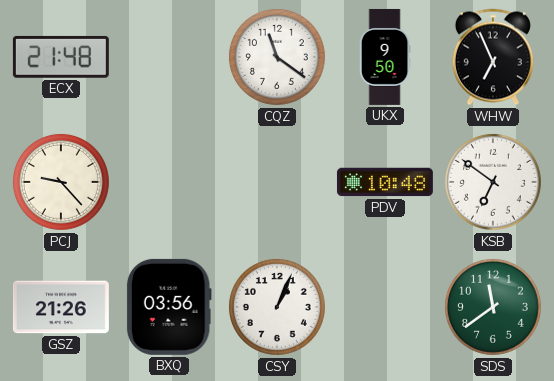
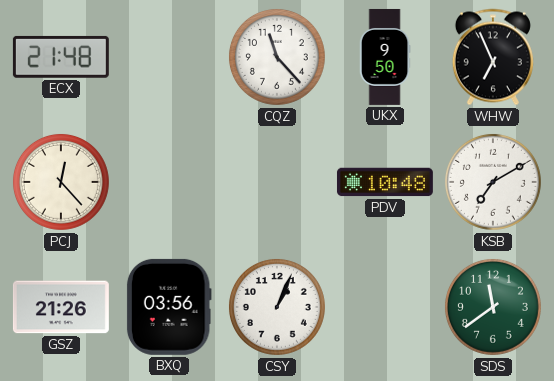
CQZ: 11:21 -> 11:23 (277, 57)
PCJ: 9:23 -> 12:23 (61, 182)
KSB: 6:51 -> 7:10 (493, 182)
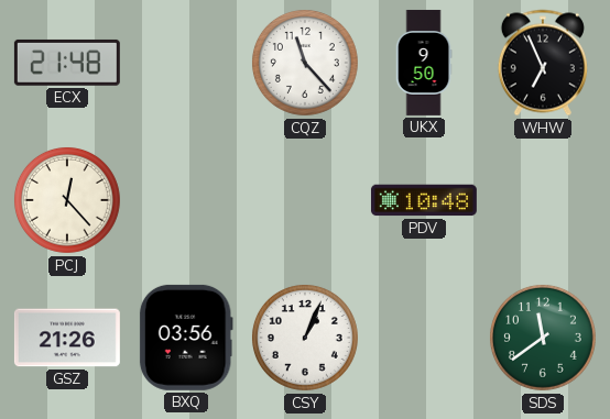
KSB: 7:10 -> none (493, 182)
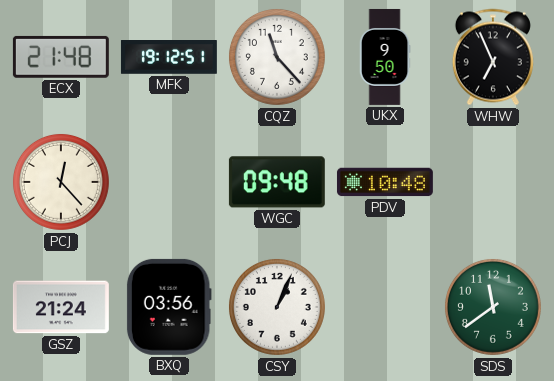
MFK: none -> 19:12 (169, 57)
WGC: none -> 09:48 (277, 182)
GSZ: 21:26 -> 21:24 (61, 307)
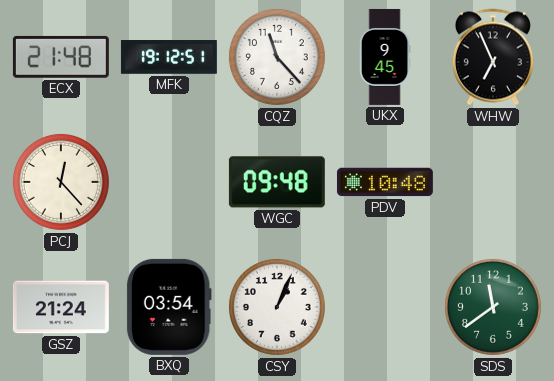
UKX: 9:50 -> 9:45 (385, 57)
BXQ: 03:56 -> 03:54 (169, 307)
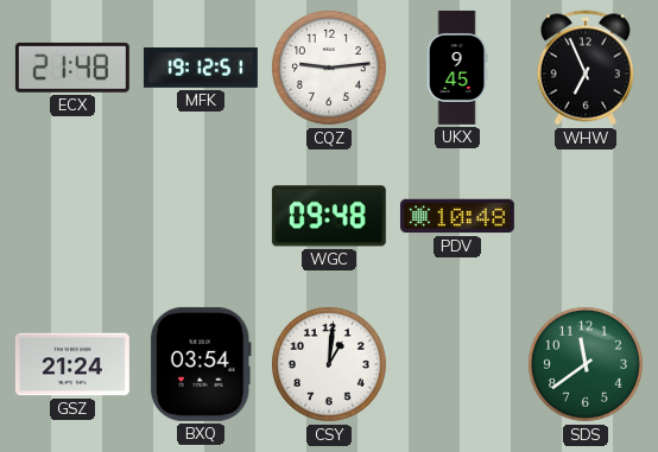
CQZ: 11:23 -> 9:14 (329, 68)
PCJ: 12:23 -> none (61, 182)
CSY: 1:04 -> 1:01 (329, 364)
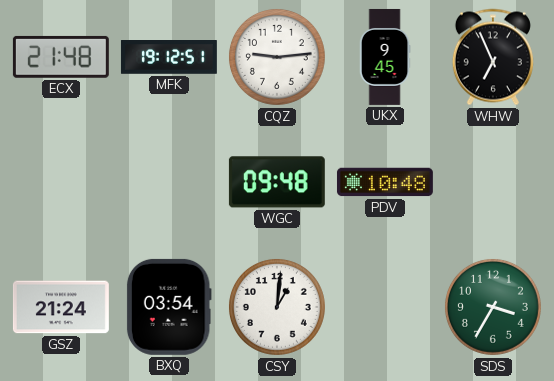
SDS: 11:39 -> 3:35 (493, 307)
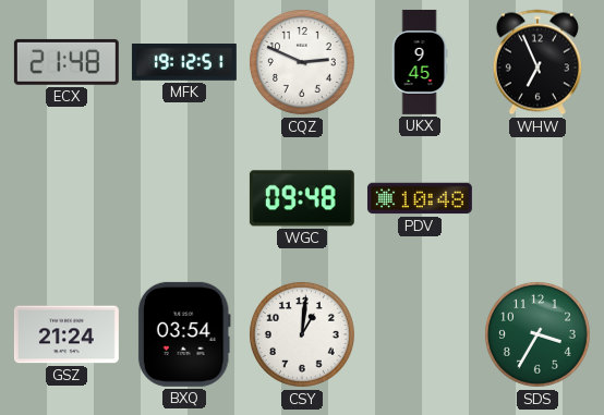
CQZ: 9:14 -> 2:49 (302, 62)
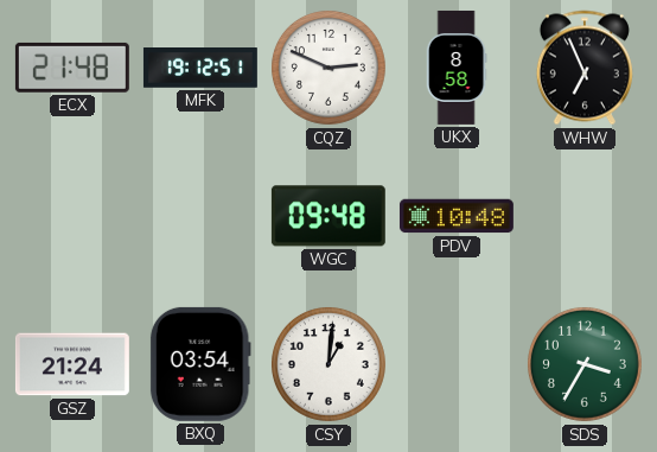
UKX: 9:45 -> 8:58 (457, 68)
